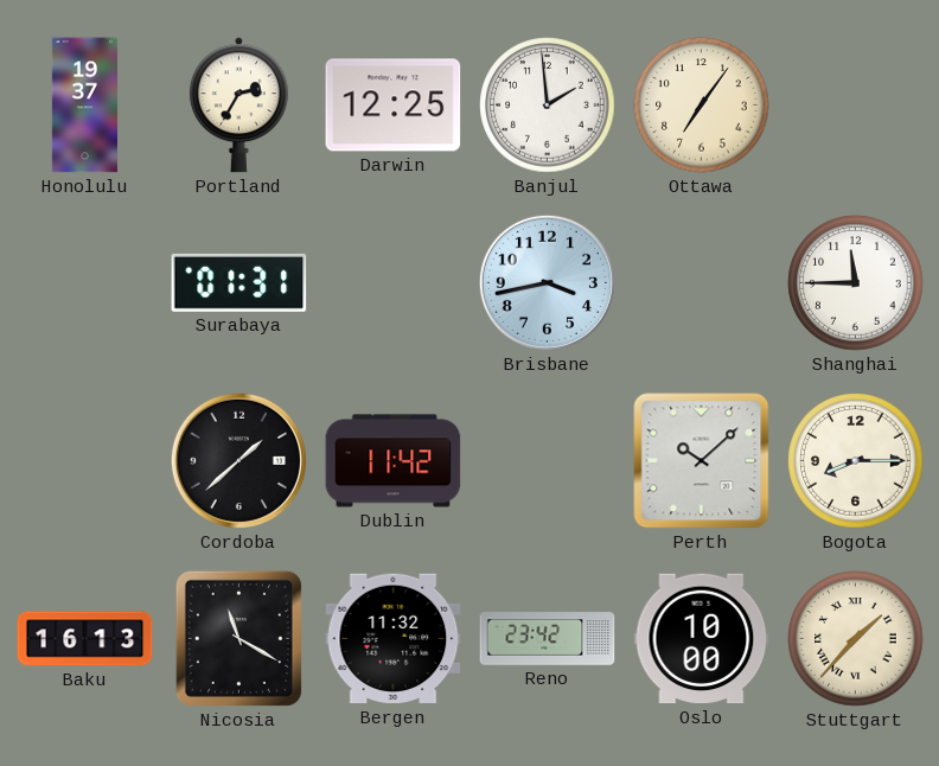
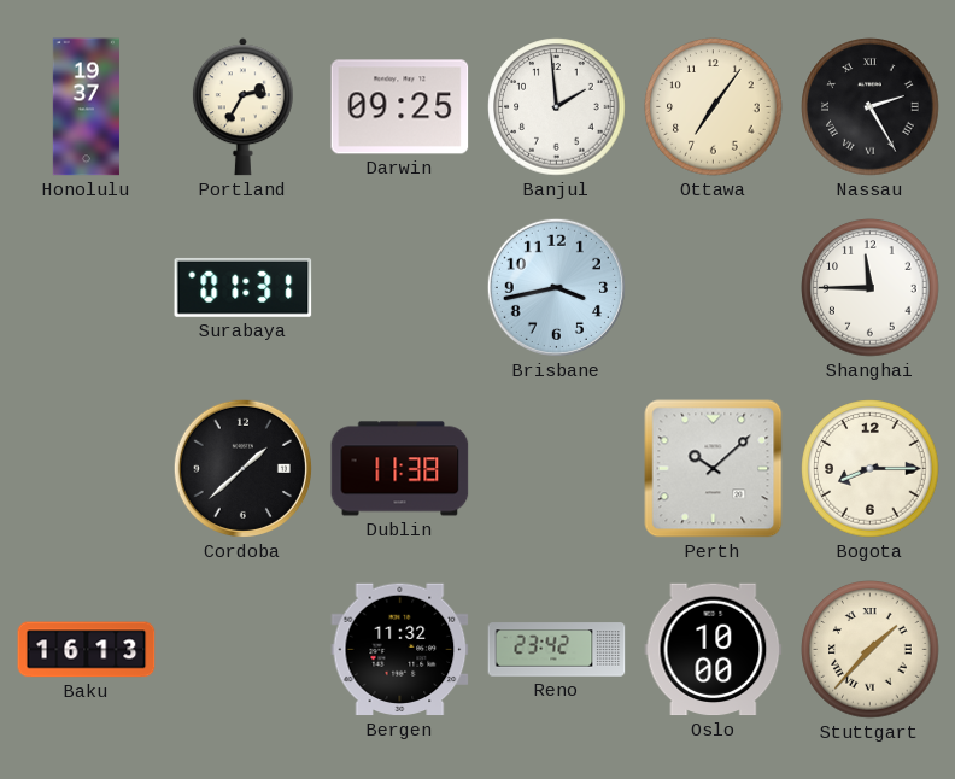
Darwin: 12:25 -> 09:25 (400, 107)
Nassau: none -> 2:25 (871, 107)
Dublin: 11:42 -> 11:38 (400, 469)
Nicosia: 11:20 -> none (238, 638)
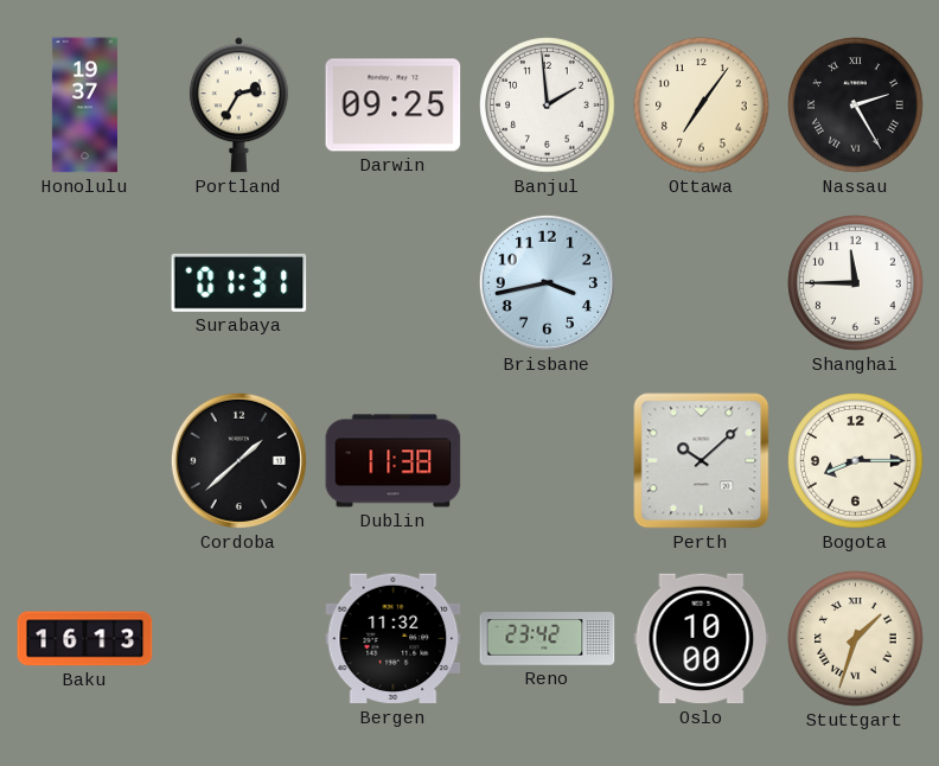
Stuttgart: 1:37 -> 1:33 (856, 639)
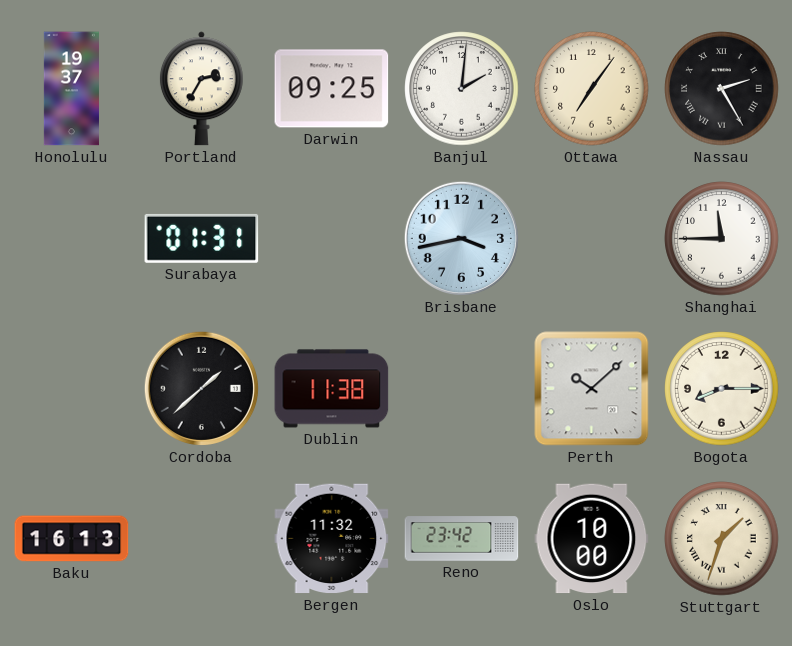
Banjul: 1:59 -> 2:01 (462, 89)
